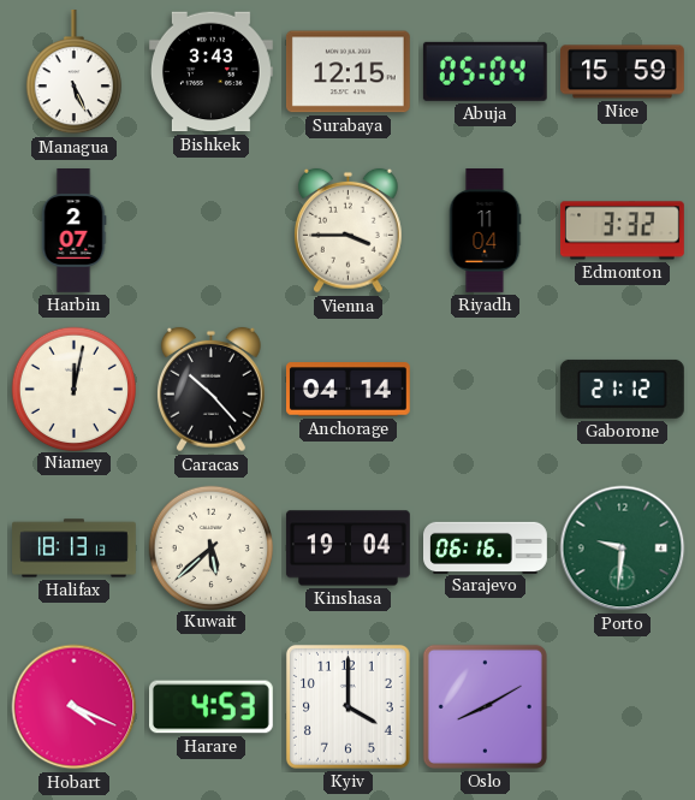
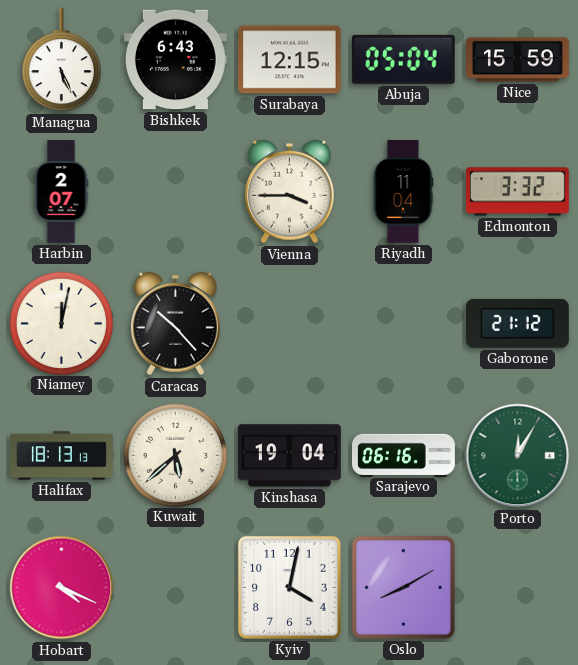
Bishkek: 3:43 -> 6:43 (175, 60)
Anchorage: 04:14 -> none (348, 390)
Porto: 9:31 -> 12:05 (518, 456)
Harare: 4:53 -> none (210, 707)
Kyiv: 4:00 -> 4:02 (289, 587)
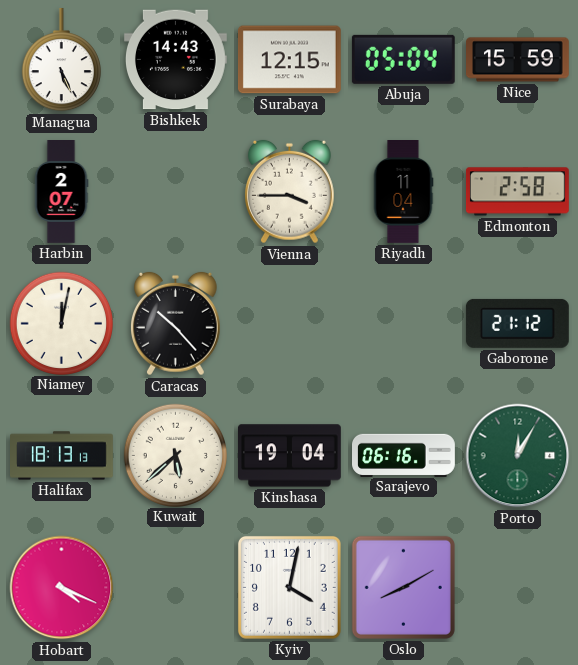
Bishkek: 6:43 -> 14:43 (175, 60)
Edmonton: 3:32 -> 2:58 (518, 192)
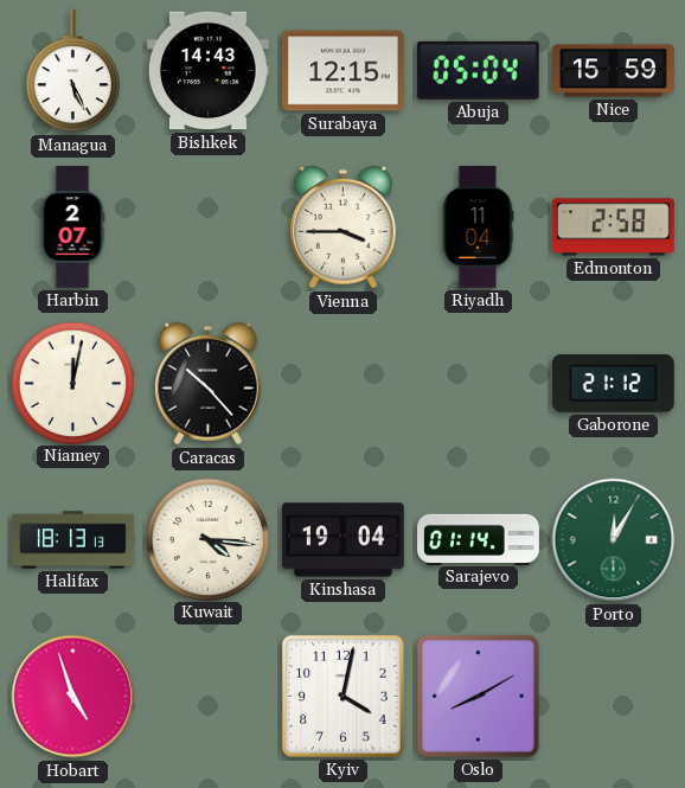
Kuwait: 5:38 -> 4:16 (207, 539)
Sarajevo: 06:16 -> 01:14 (479, 539)
Hobart: 4:19 -> 4:57 (73, 697)
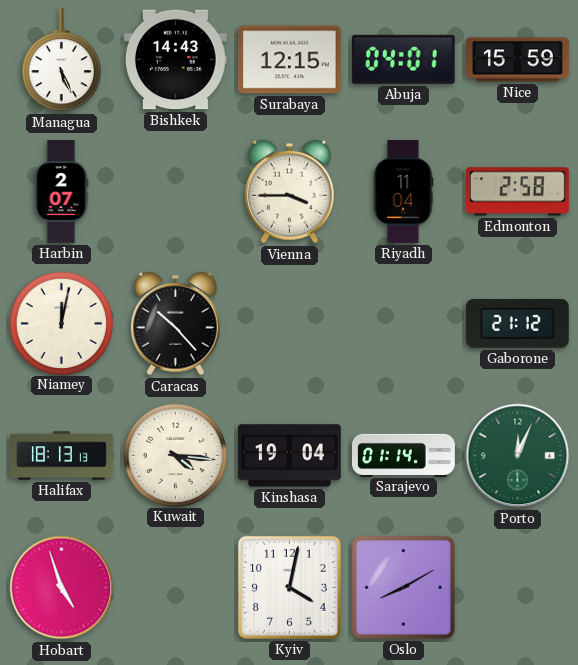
Abuja: 05:04 -> 04:01 (403, 59)
Porto: 12:05 -> 12:04 (518, 456)
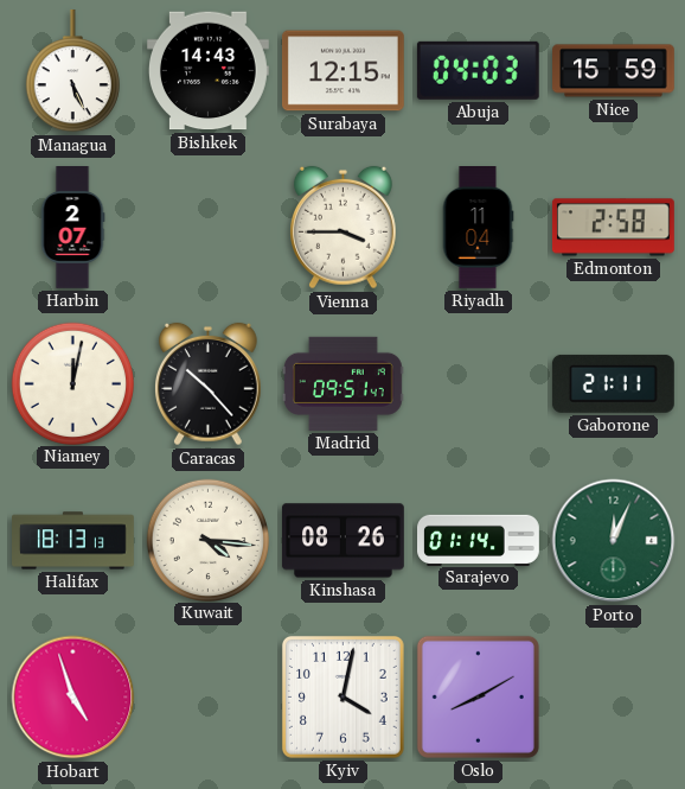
Abuja: 04:01 -> 04:03 (478, 70)
Madrid: none -> 09:51 (342, 383)
Gaborone: 21:12 -> 21:11 (613, 383)
Kinshasa: 19:04 -> 08:26 (342, 541)
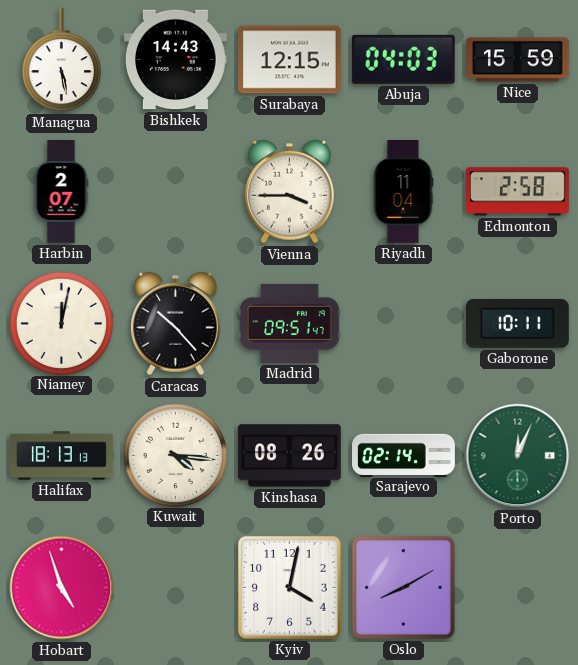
Managua: 5:26 -> 5:28 (61, 60)
Gaborone: 21:11 -> 10:11 (517, 323)
Sarajevo: 01:14 -> 02:14 (404, 455)
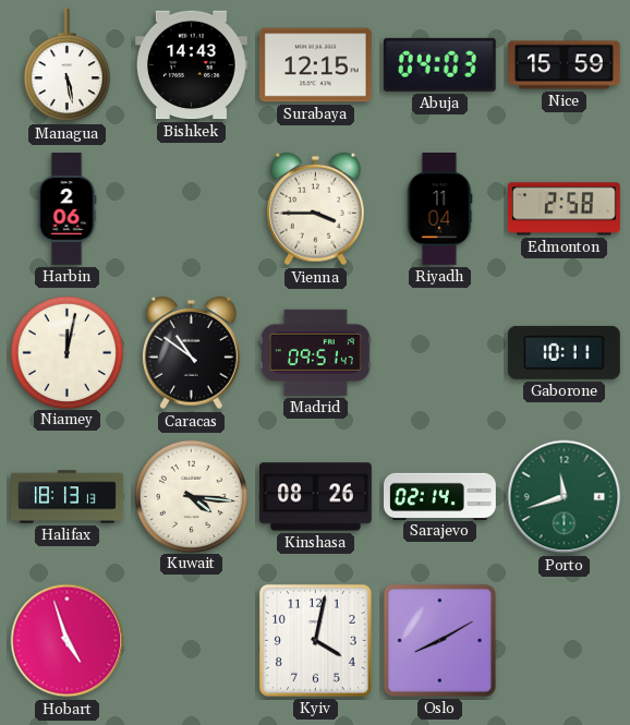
Harbin: 2:07 -> 2:06 (66, 209)
Caracas: 10:23 -> 10:51 (192, 353)
Porto: 12:04 -> 11:42 (565, 497)
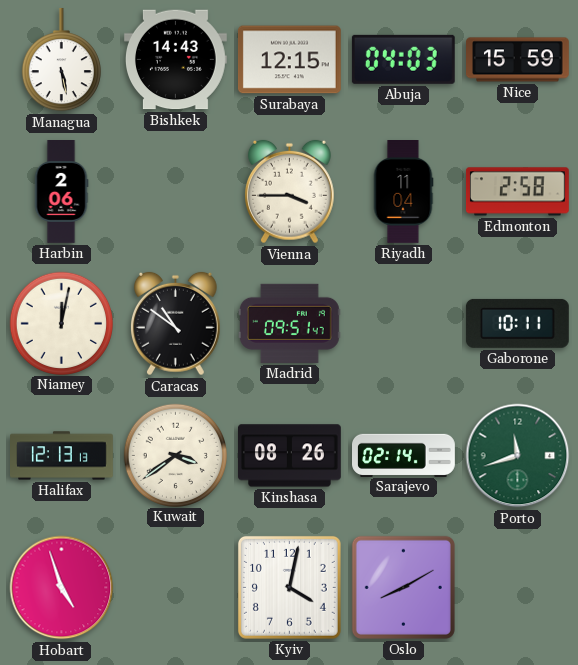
Halifax: 18:13 -> 12:13 (62, 456)
Kuwait: 4:16 -> 3:39 (175, 455)
